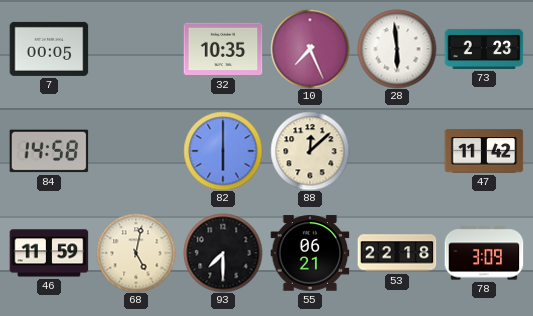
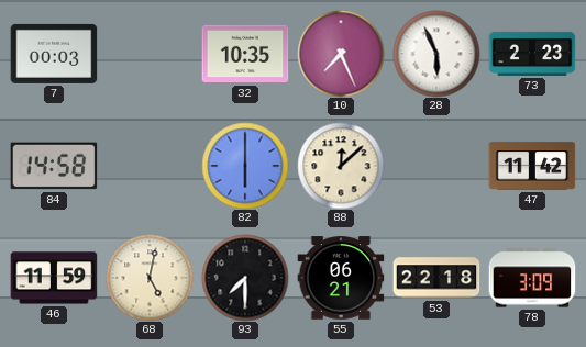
7: 00:05 -> 00:03 (54, 54)
28: 5:59 -> 5:56 (436, 54)
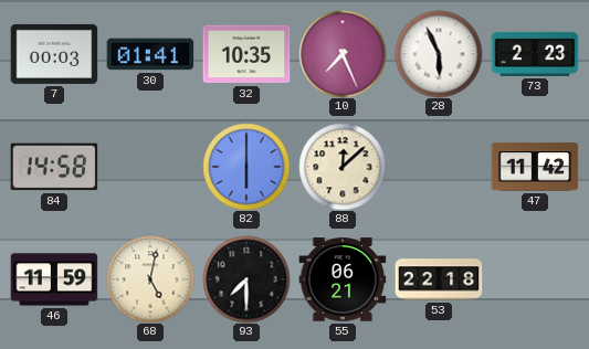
30: none -> 01:41 (150, 54)
78: 3:09 -> none (532, 278)
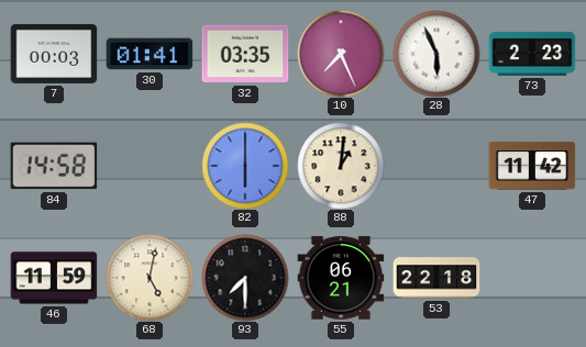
32: 10:35 -> 03:35 (245, 54)
88: 12:08 -> 1:01 (341, 166)
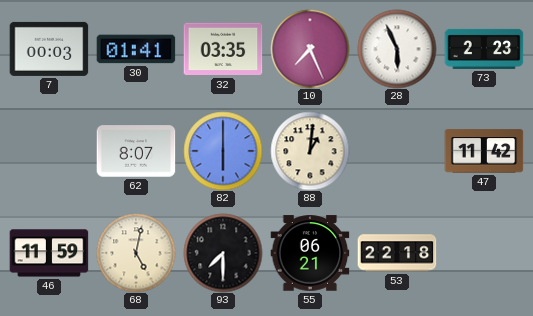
84: 14:58 -> none (54, 166)
62: none -> 8:07 (136, 151)
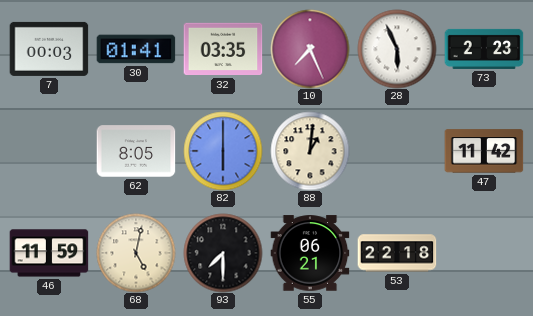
62: 8:07 -> 8:05 (136, 151)
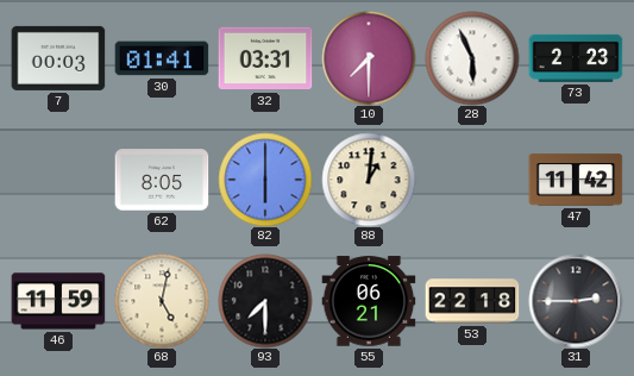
32: 03:35 -> 03:31 (265, 58)
10: 7:26 -> 7:30 (369, 58)
31: none -> 2:45 (576, 301)
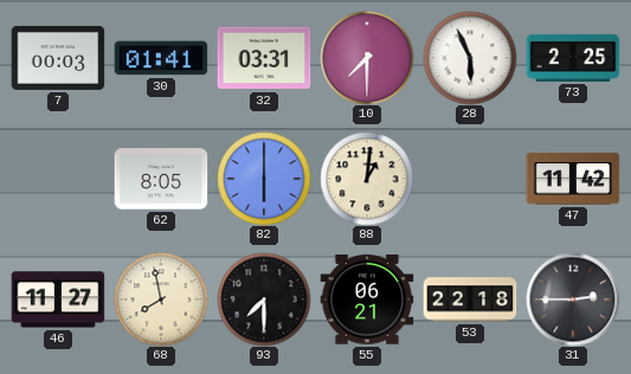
73: 2:23 -> 2:25 (573, 58)
46: 11:59 -> 11:27 (58, 299)
68: 5:02 -> 7:58 (161, 299)
